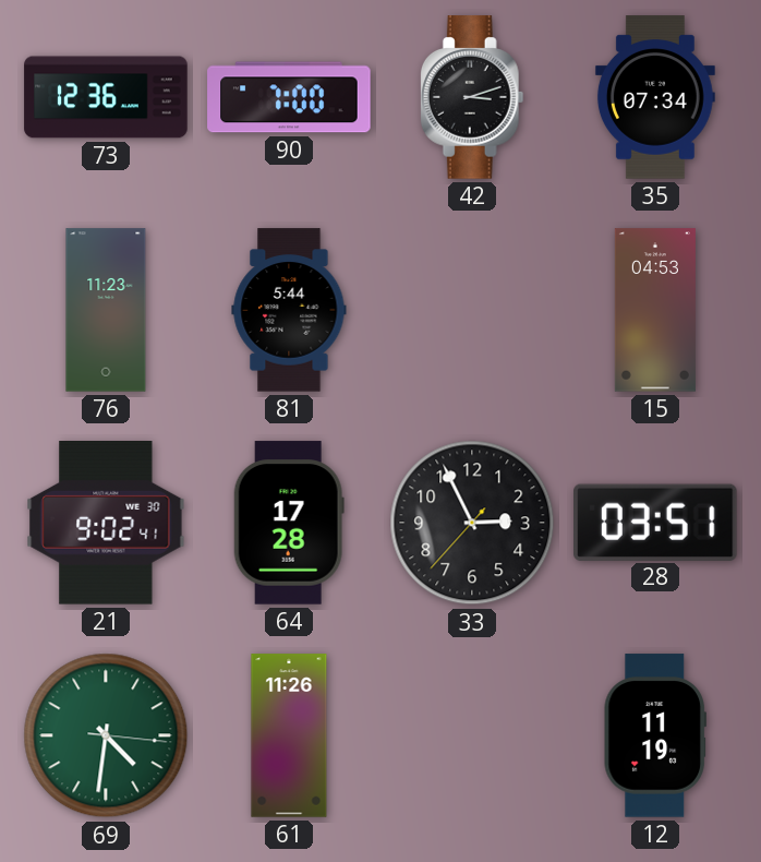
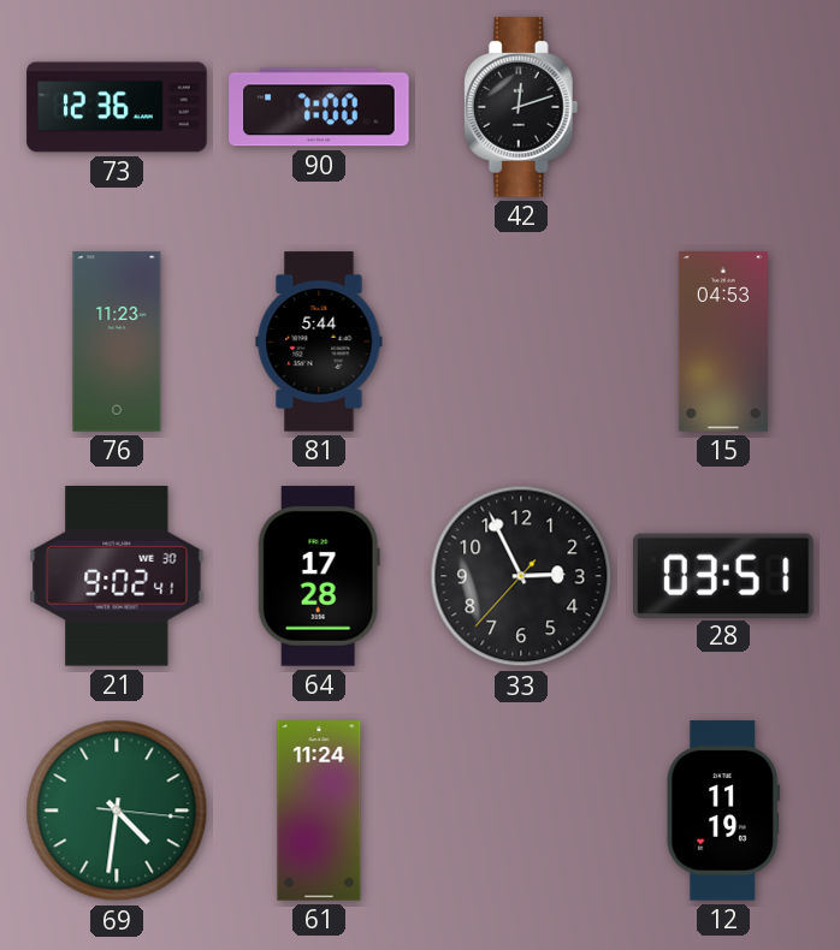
42: 3:12 -> 12:12 (521, 107)
35: 07:34 -> none (655, 97)
61: 11:26 -> 11:24 (319, 811)
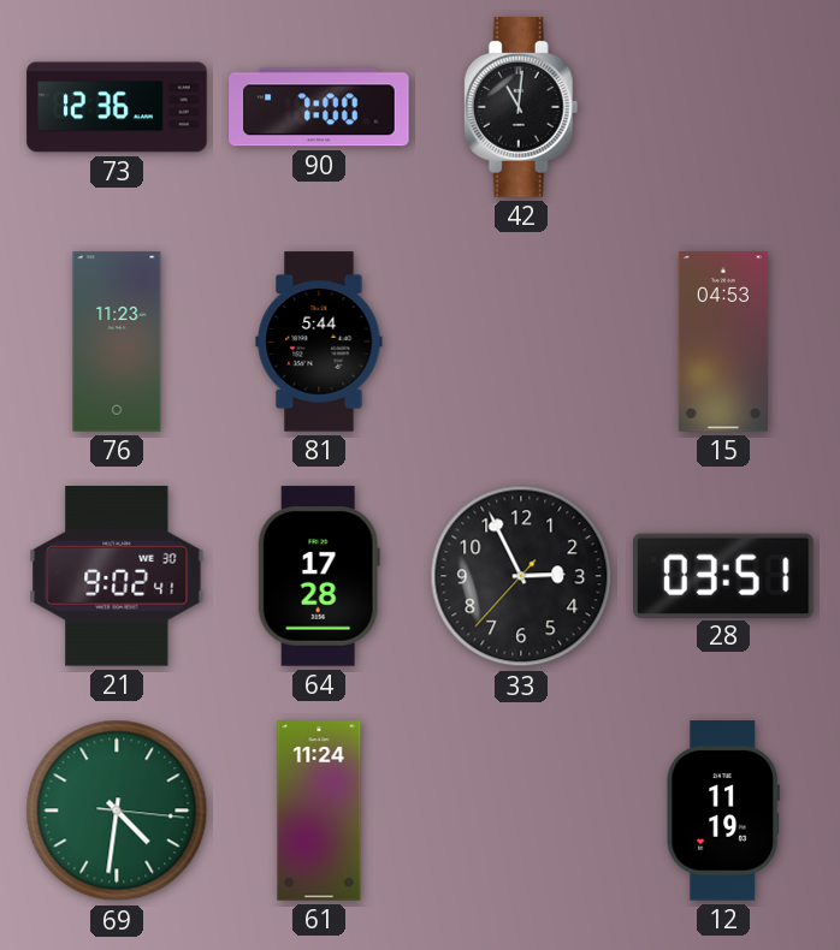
42: 12:12 -> 11:01 (521, 107)
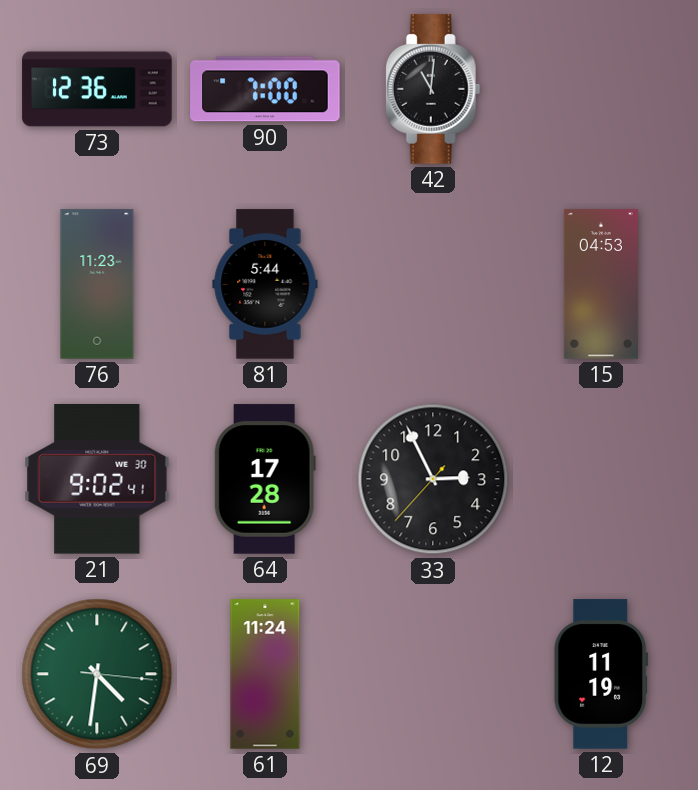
28: 03:51 -> none (724, 575)
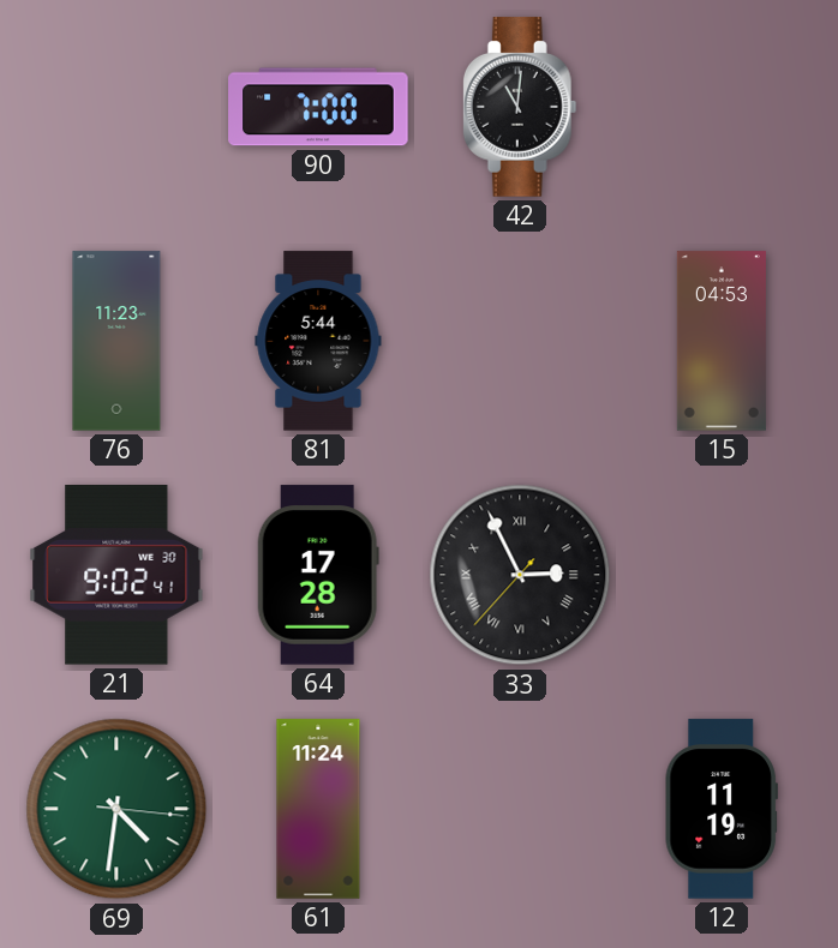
73: 12:36 -> none (97, 89)
33 numerals: Arabic -> Roman (520, 575)
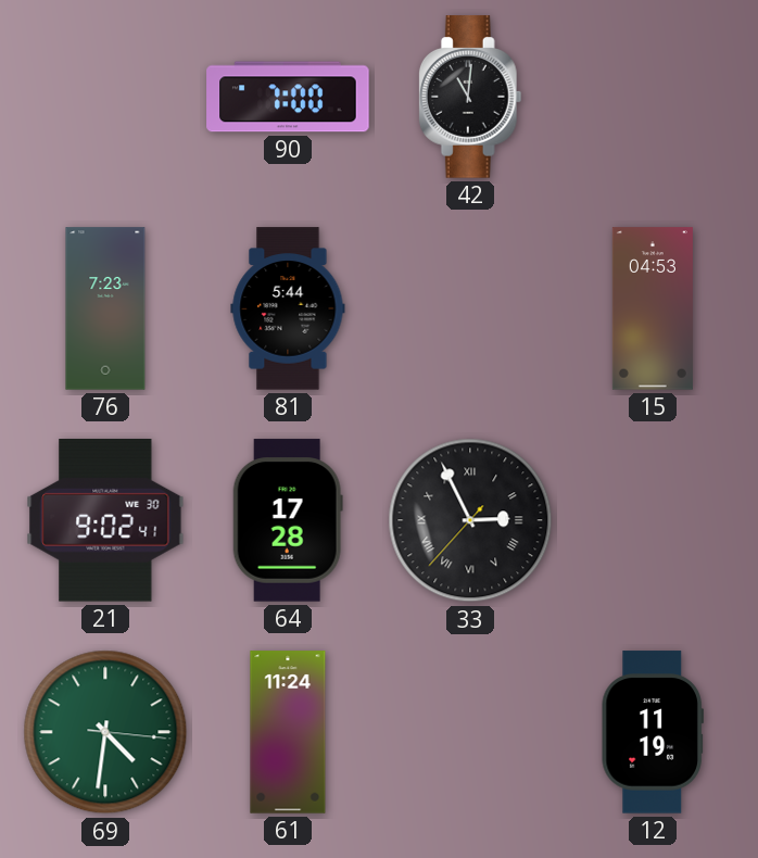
76: 11:23 -> 7:23 (105, 308)
